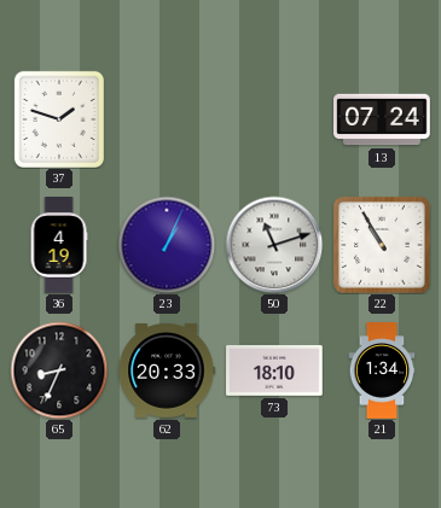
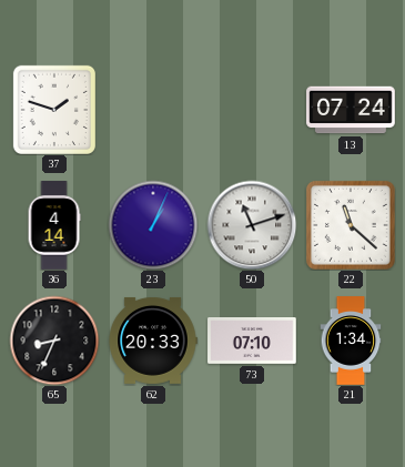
36: 4:19 -> 4:14 (54, 225)
22: 10:55 -> 11:22 (351, 225)
73: 18:10 -> 07:10 (252, 342)
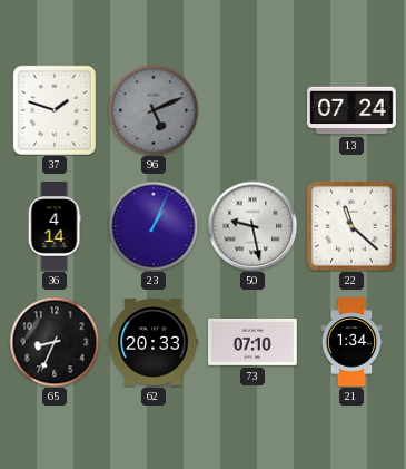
96: none -> 5:11 (154, 110)
50: 11:12 -> 9:28 (252, 226)
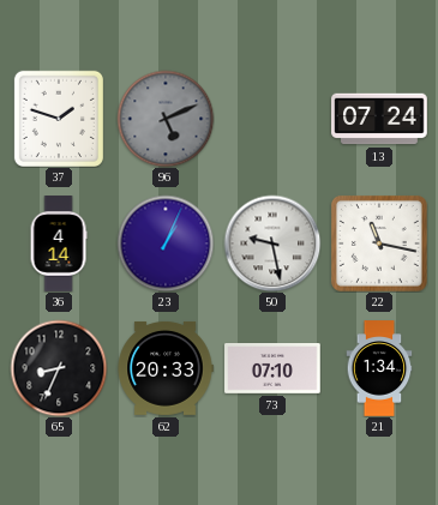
22: 11:22 -> 11:17 (379, 244)
